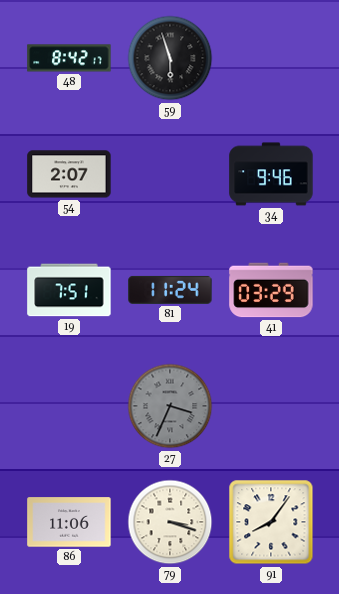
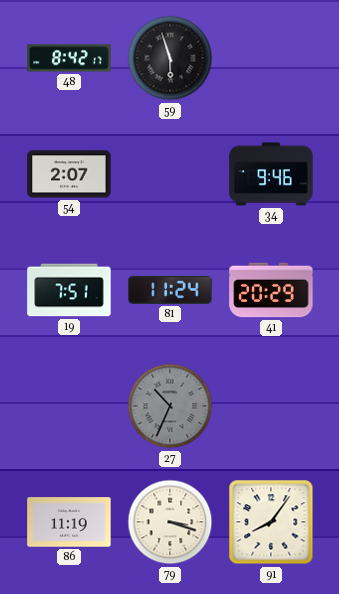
41: 03:29 -> 20:29 (271, 290)
27: 3:34 -> 10:34 (170, 406)
86: 11:06 -> 11:19 (69, 522)
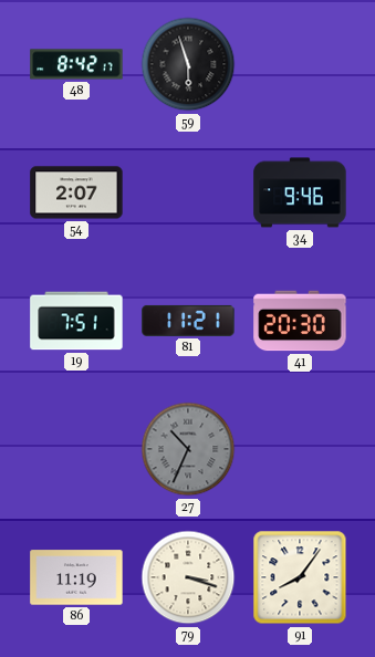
81: 11:24 -> 11:21 (188, 321)
41: 20:29 -> 20:30 (300, 321)
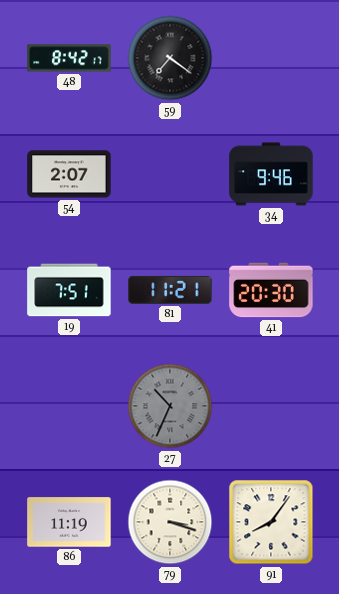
59: 5:57 -> 7:21 (170, 58)
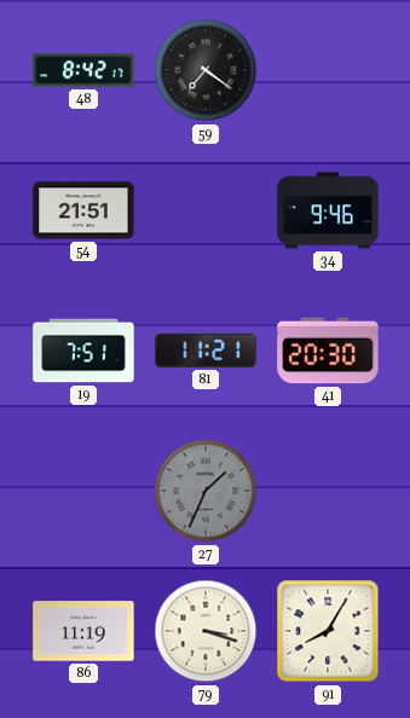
54: 2:07 -> 21:51 (83, 210)
27: 10:34 -> 1:34 (206, 491)
91: 8:06 -> 8:05 (328, 631)
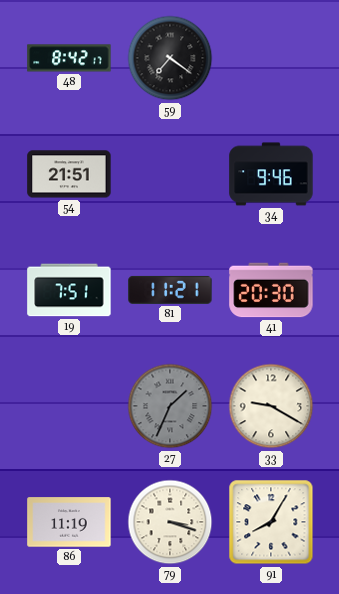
33: none -> 9:20 (271, 406)
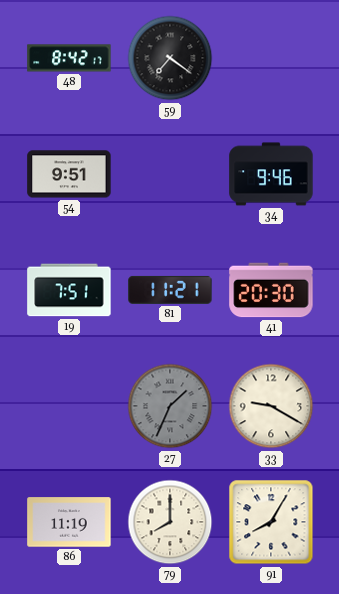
54: 21:51 -> 9:51 (69, 174)
79: 3:18 -> 8:00 (170, 522)
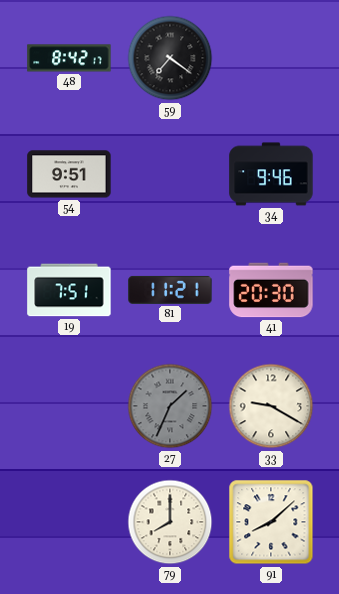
86: 11:19 -> none (69, 522)
91: 8:05 -> 8:08 (271, 522)
